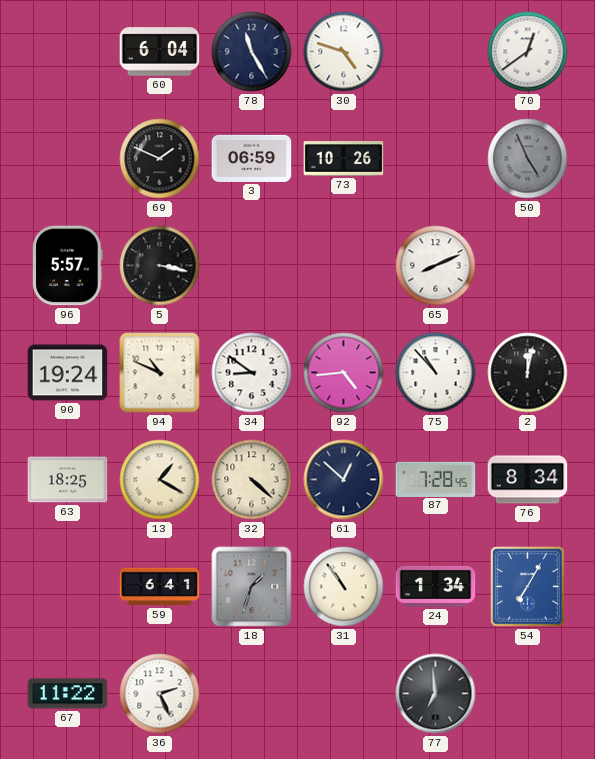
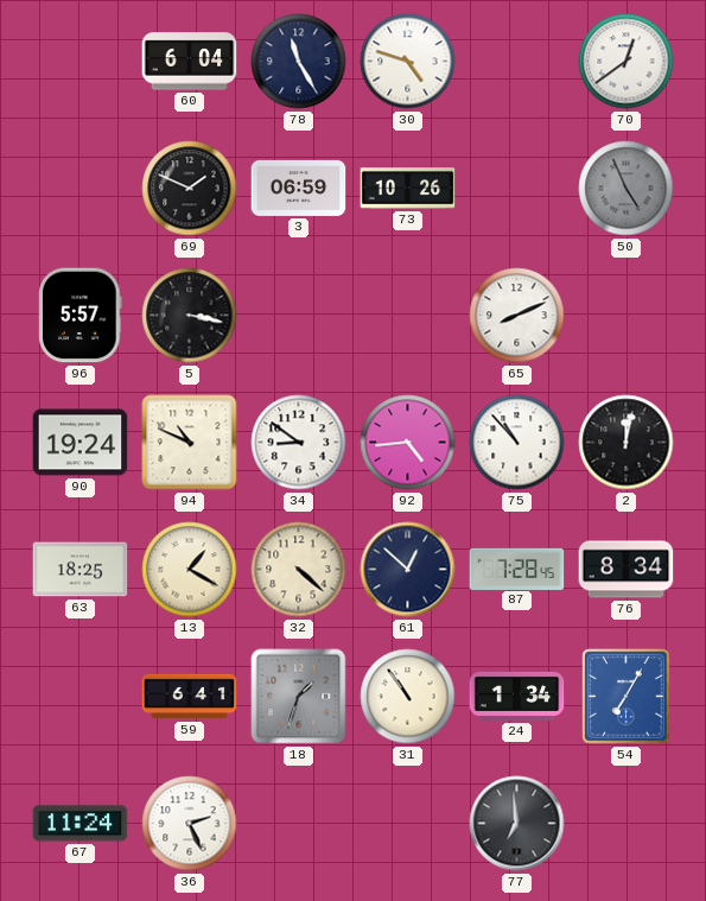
67: 11:22 -> 11:24 (81, 824)
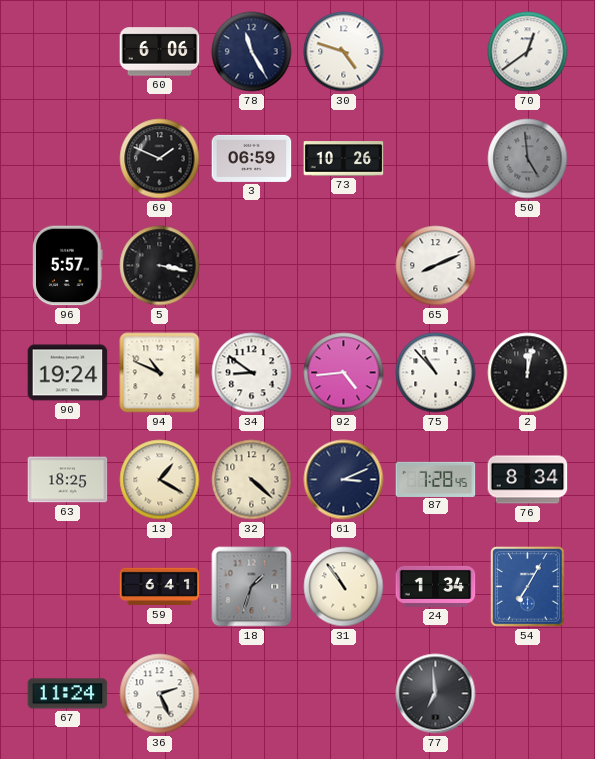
60: 6:04 -> 6:06 (160, 52)
50: 4:56 -> 4:59 (528, 159)
61: 12:52 -> 3:11 (344, 480)
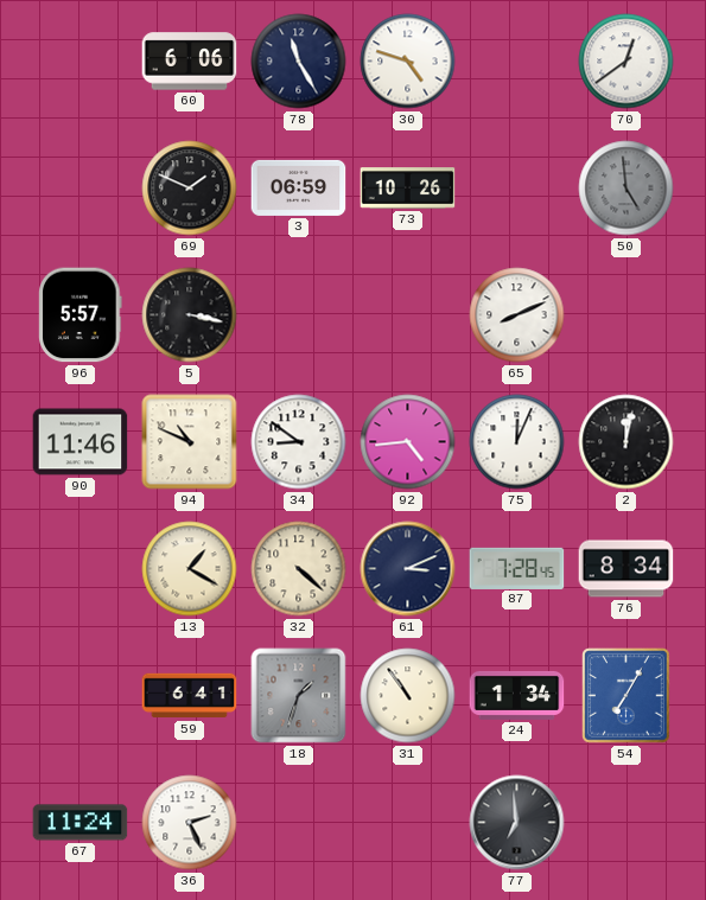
90: 19:24 -> 11:46 (81, 442)
75: 10:53 -> 12:04 (517, 442)
63: 18:25 -> none (68, 480)
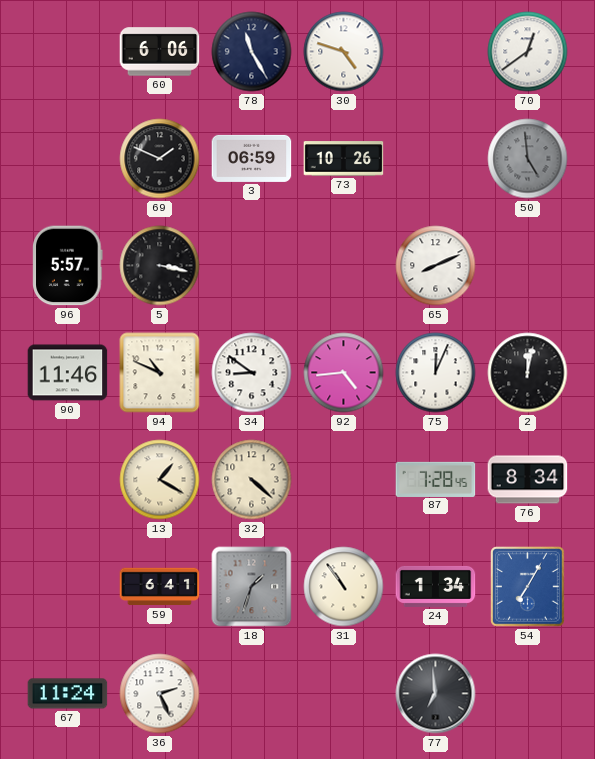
61: 3:11 -> none (408, 569)
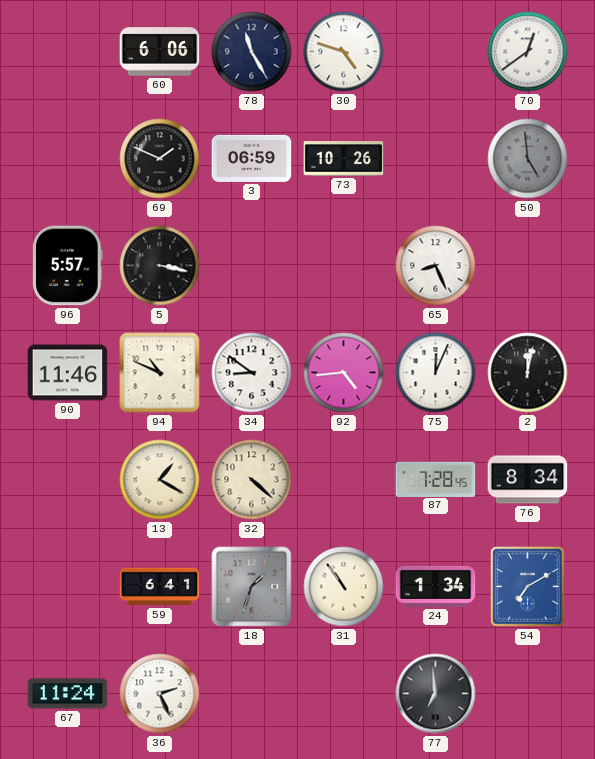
65: 8:11 -> 8:26 (436, 266)
54: 7:05 -> 7:10 (528, 587)
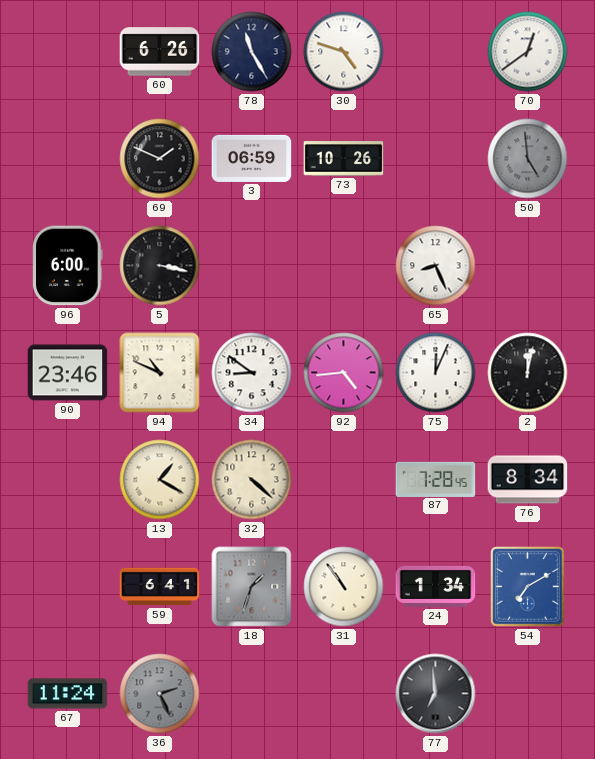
60: 6:06 -> 6:26 (160, 52)
96: 5:57 -> 6:00 (68, 266)
90: 11:46 -> 23:46 (68, 373)
36 dial: white -> grey (160, 694)
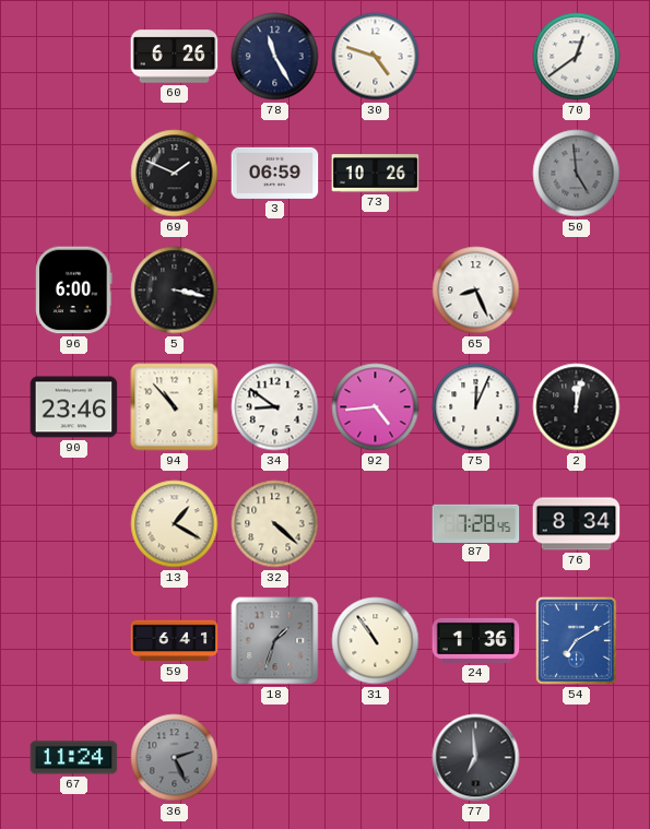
94: 10:49 -> 10:53 (175, 407)
24: 1:34 -> 1:36 (476, 640)
